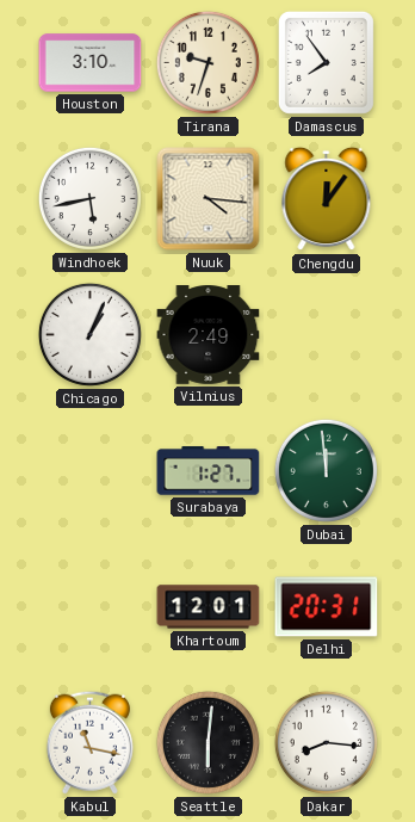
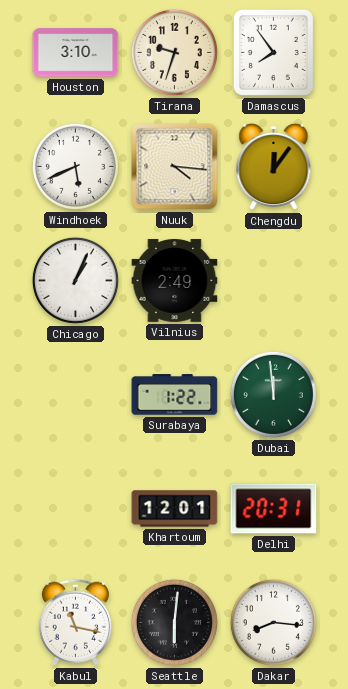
Windhoek: 5:43 -> 5:41 (75, 166)
Surabaya: 1:27 -> 1:22 (175, 395)
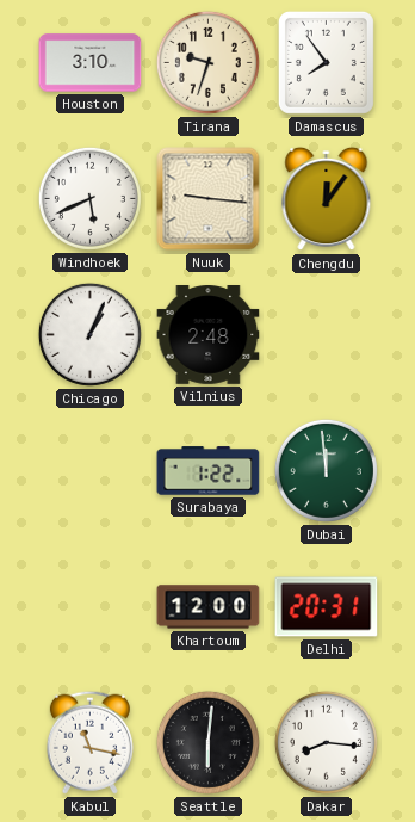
Nuuk: 4:16 -> 9:16 (209, 199)
Vilnius: 2:49 -> 2:48 (209, 335)
Khartoum: 12:01 -> 12:00 (209, 607)
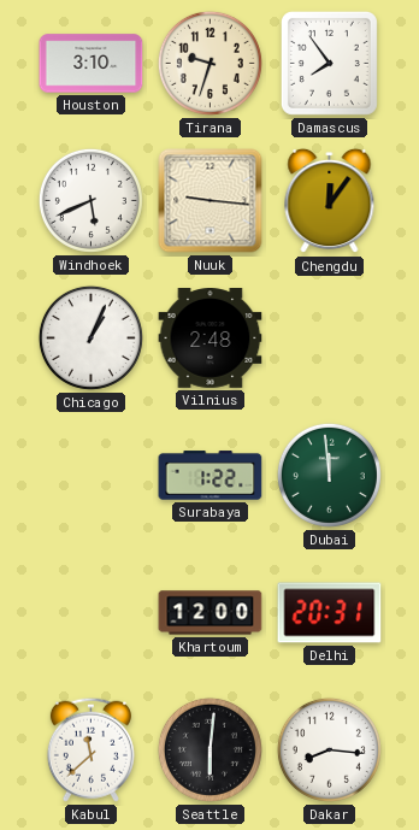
Kabul: 11:17 -> 11:38 (90, 749)
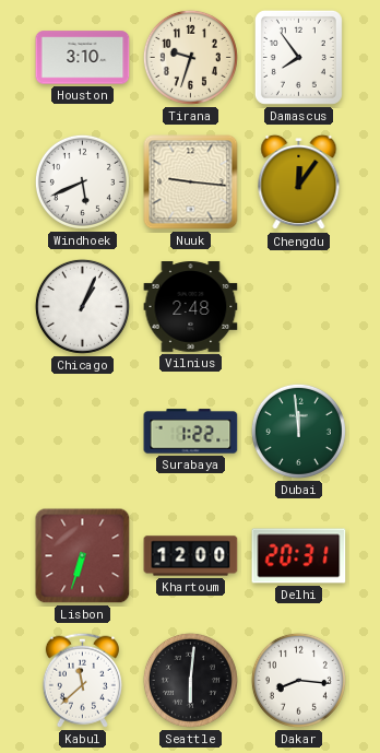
Lisbon: none -> 6:33 (83, 556)
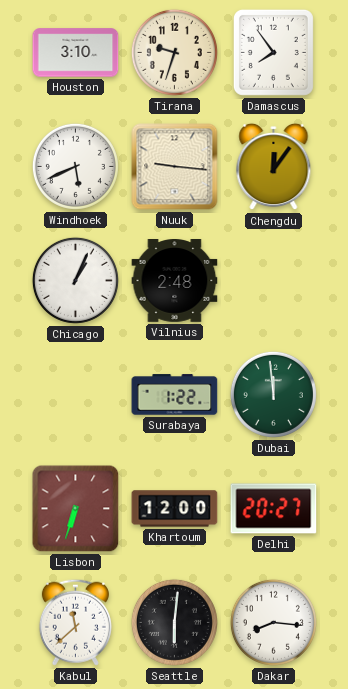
Delhi: 20:31 -> 20:27 (274, 509)
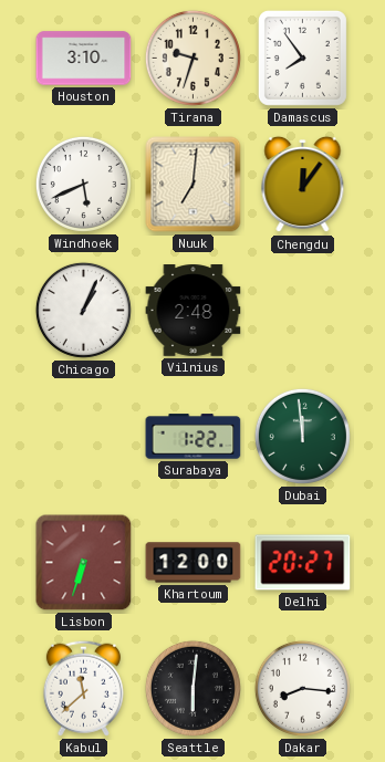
Nuuk: 9:16 -> 7:01 (194, 185)
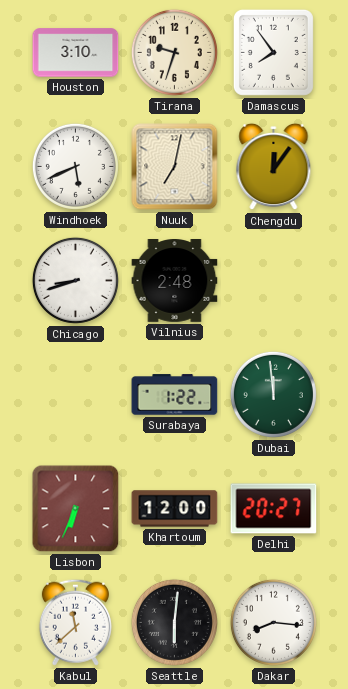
Nuuk: 7:01 -> 7:02 (175, 167)
Chicago: 1:04 -> 8:42 (75, 280)
Lisbon: 6:33 -> 6:34 (76, 509)
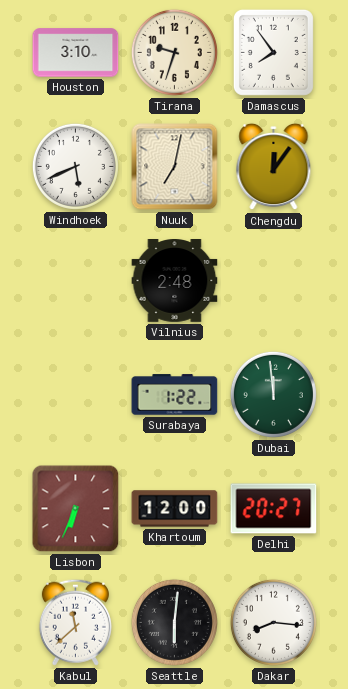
Chicago: 8:42 -> none (75, 280)
